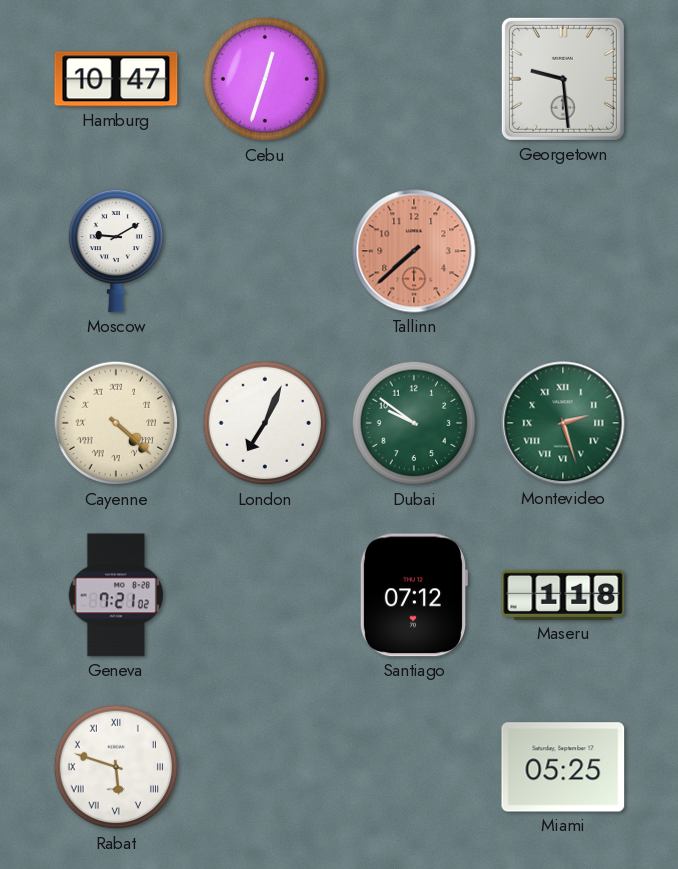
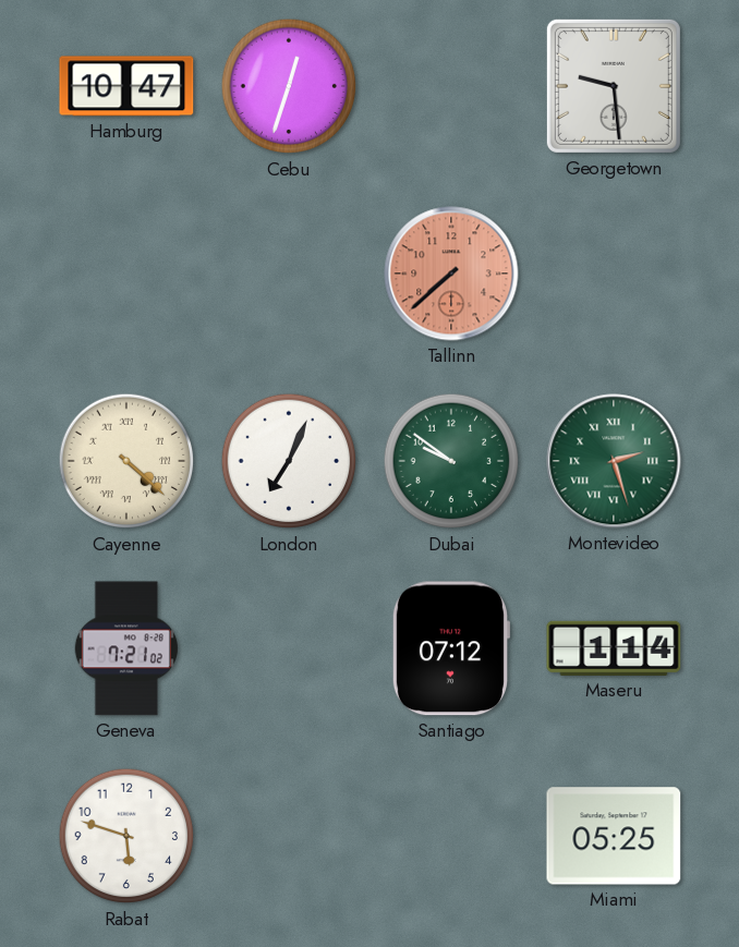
Moscow: 9:10 -> none (115, 251)
Maseru: 1:18 -> 1:14 (614, 648)
Rabat numerals: Roman -> Arabic (126, 836)
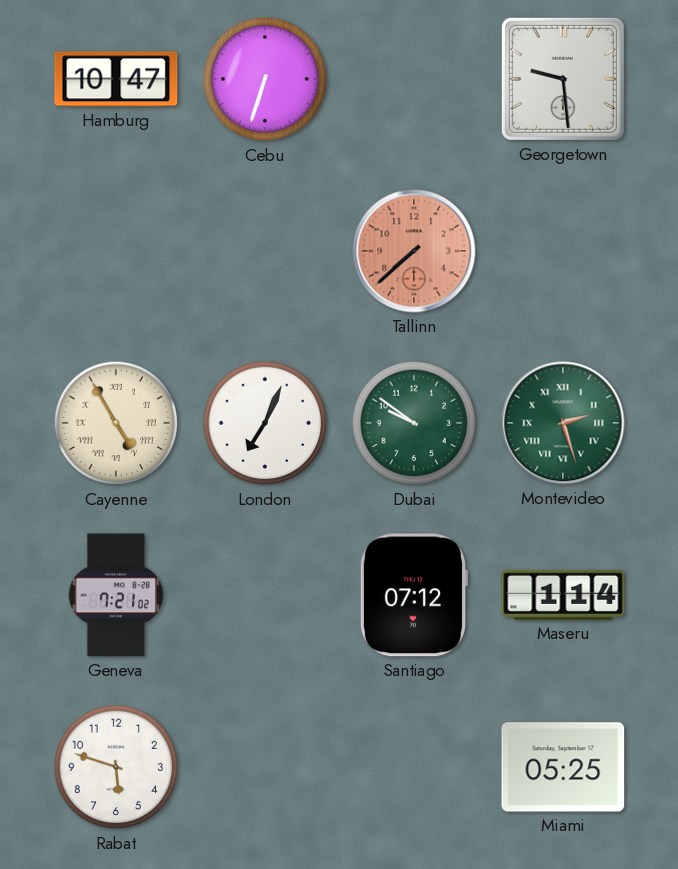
Cebu: 12:33 -> 6:33 (265, 79)
Cayenne: 4:22 -> 4:55 (116, 423)
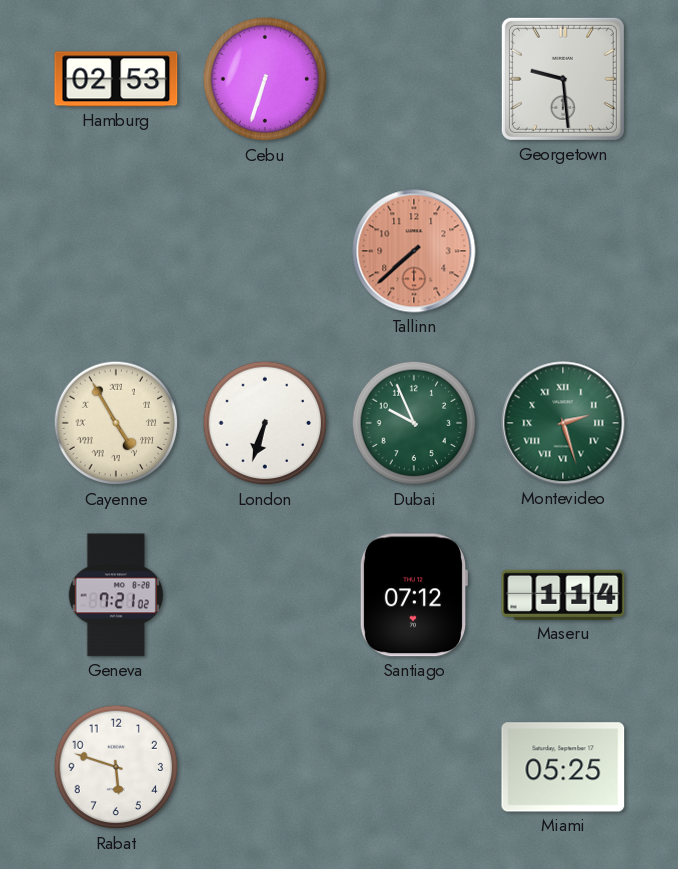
Hamburg: 10:47 -> 02:53 (116, 79)
London: 7:04 -> 6:33 (265, 423)
Dubai: 9:51 -> 9:56 (414, 423)
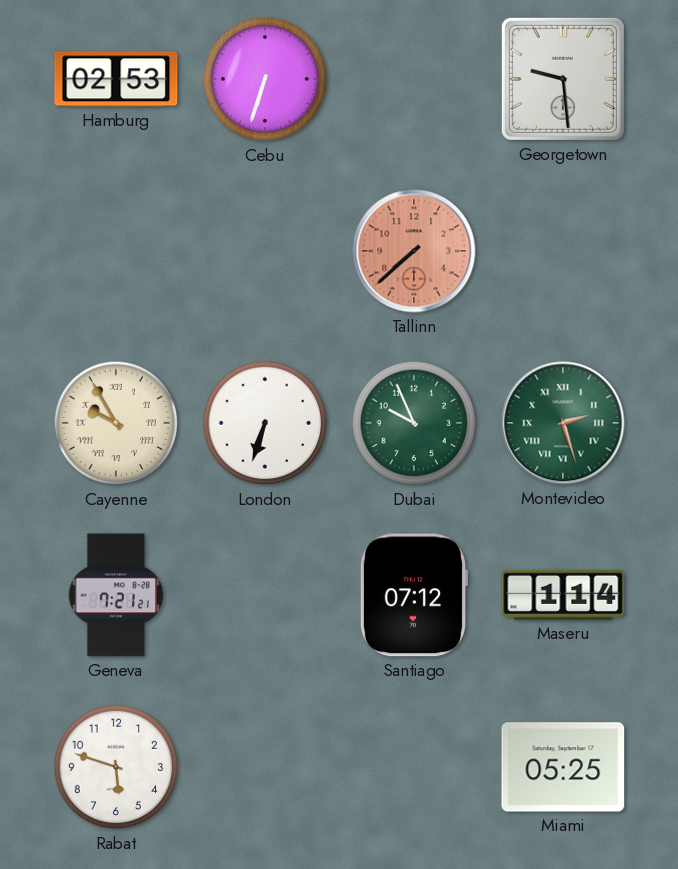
Cayenne: 4:55 -> 9:55 (116, 423)
Geneva: 7:21:02 -> 7:21:21 (116, 595)
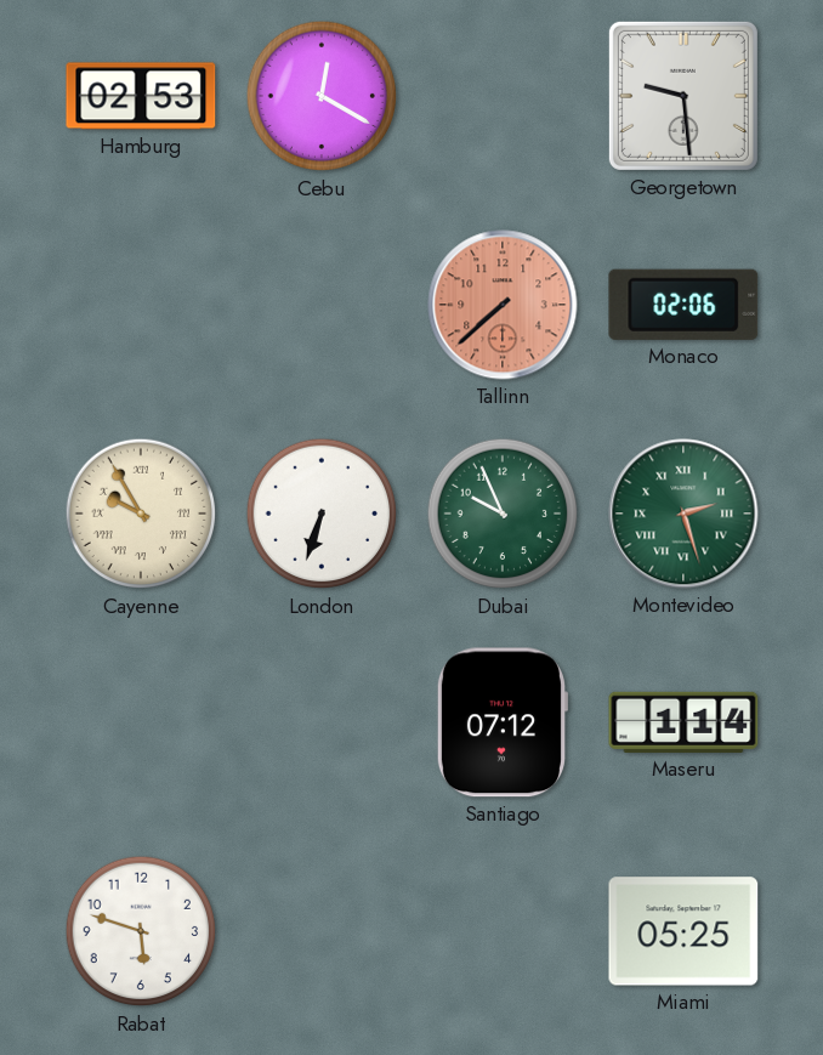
Cebu: 6:33 -> 12:20 (322, 96)
Monaco: none -> 02:06 (683, 305)
Geneva: 7:21 -> none (116, 595)
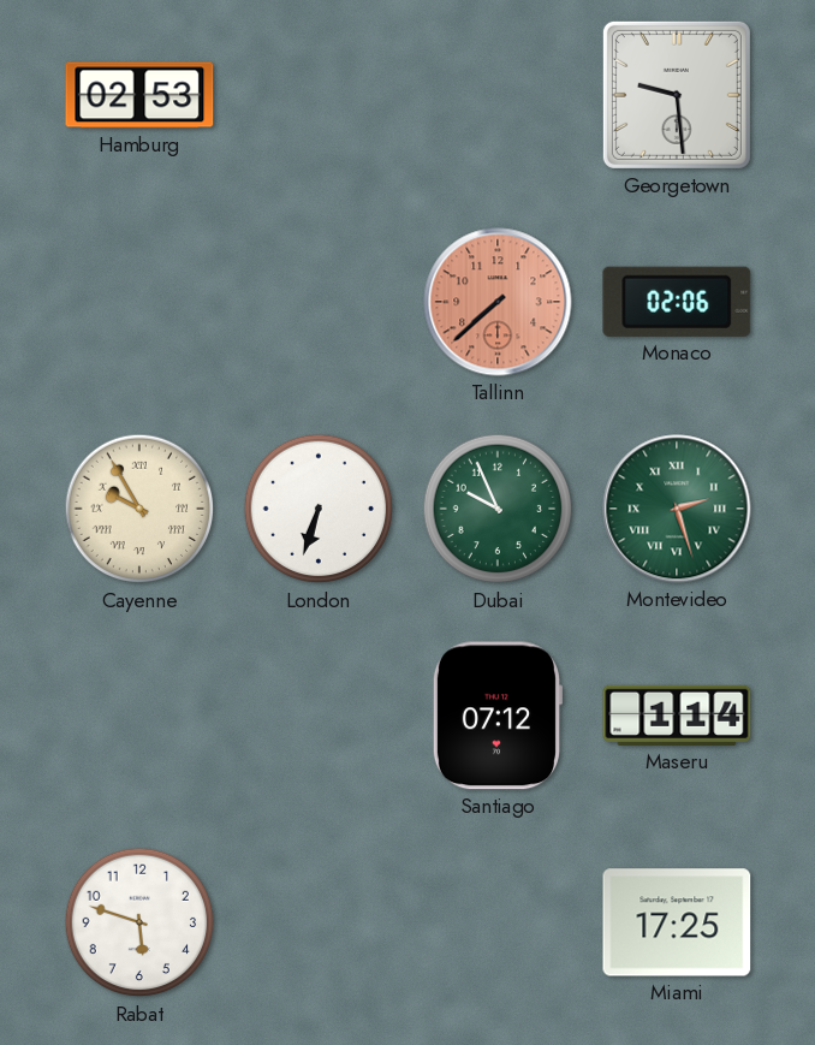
Cebu: 12:20 -> none (322, 96)
Miami: 05:25 -> 17:25 (677, 922)
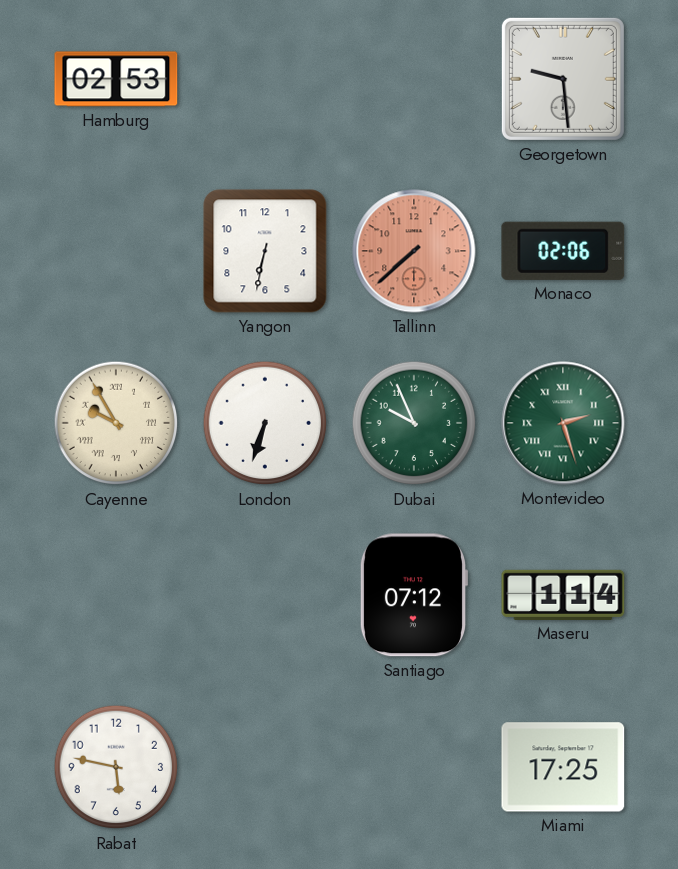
Yangon: none -> 6:32 (265, 251)
Rabat: 5:48 -> 5:47 (116, 767)
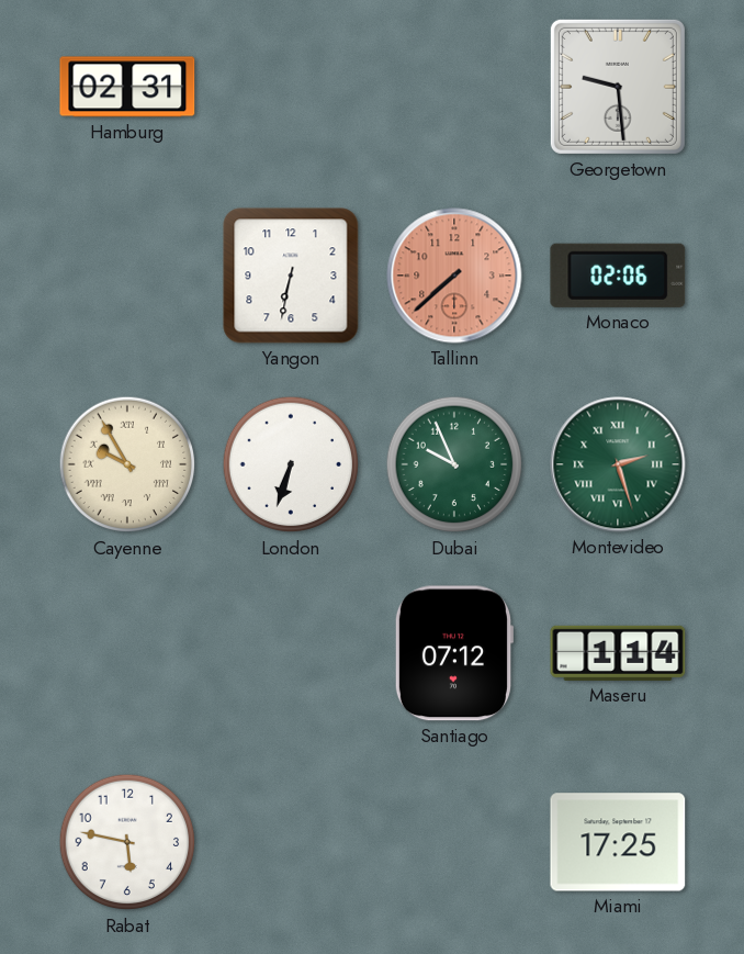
Hamburg: 02:53 -> 02:31 (127, 87)
